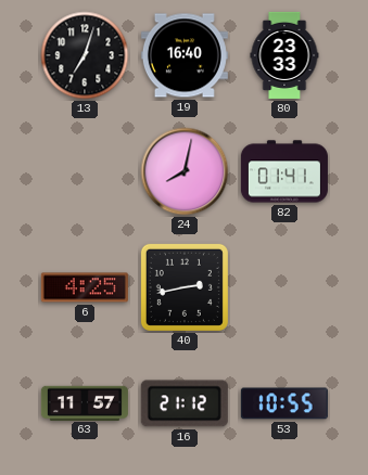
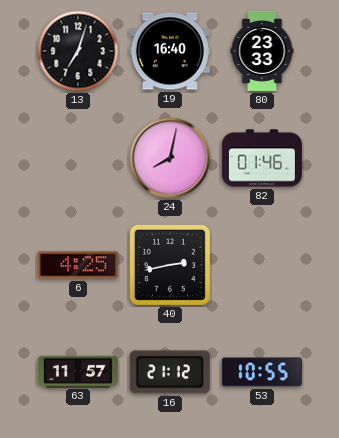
82: 01:41 -> 01:46 (262, 158)
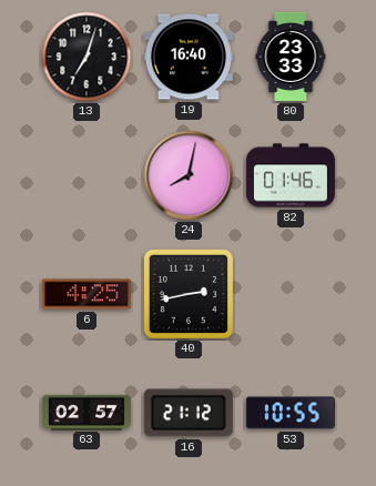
63: 11:57 -> 02:57 (87, 412)
